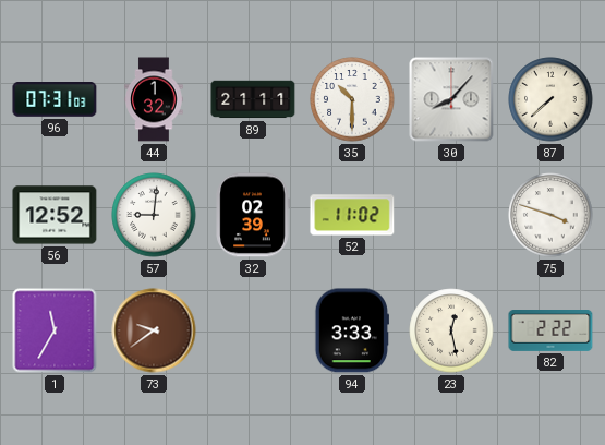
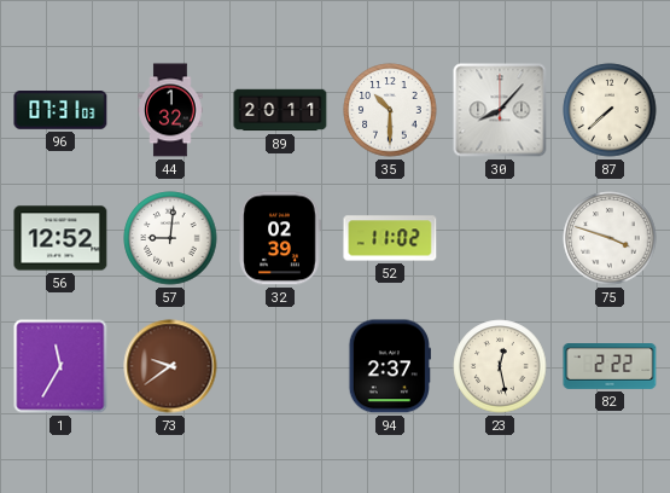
89: 21:11 -> 20:11 (280, 110)
94: 3:33 -> 2:37 (390, 366)
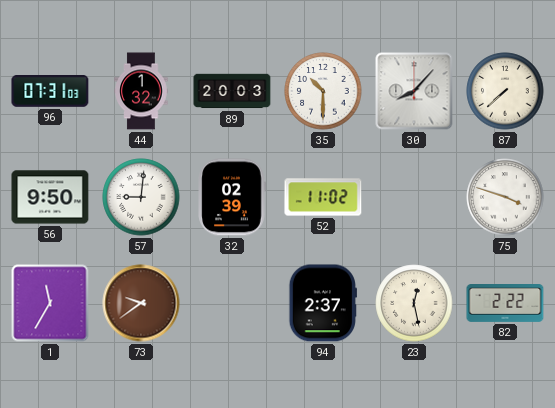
89: 20:11 -> 20:03 (232, 91)
56: 12:52 -> 9:50 (50, 197)
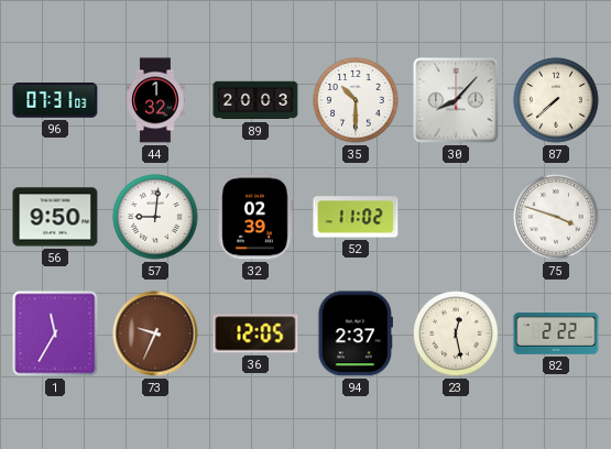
73: 9:39 -> 9:34 (155, 333)
36: none -> 12:05 (255, 333)
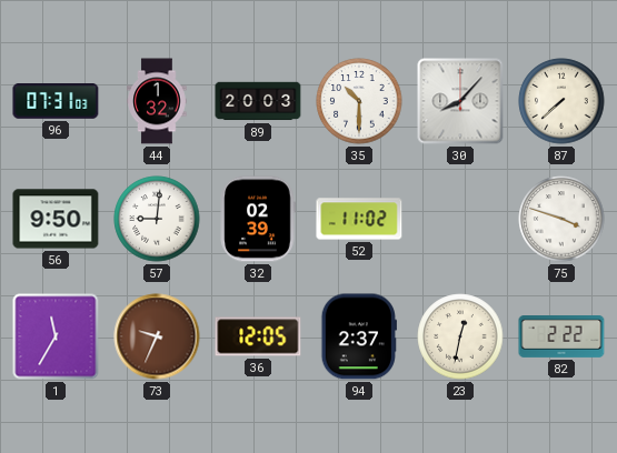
23: 12:28 -> 12:32 (460, 336)
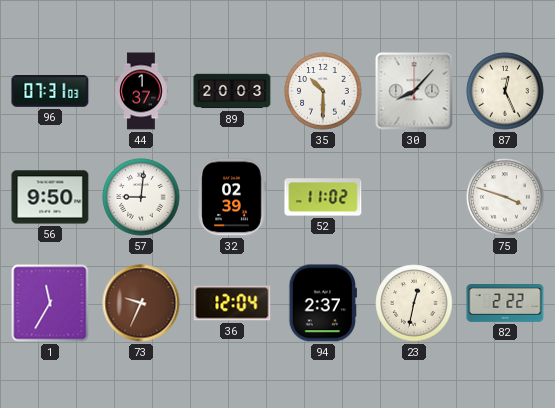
44: 1:32 -> 1:37 (141, 91)
87: 7:38 -> 12:26 (505, 91)
36: 12:05 -> 12:04 (232, 303)
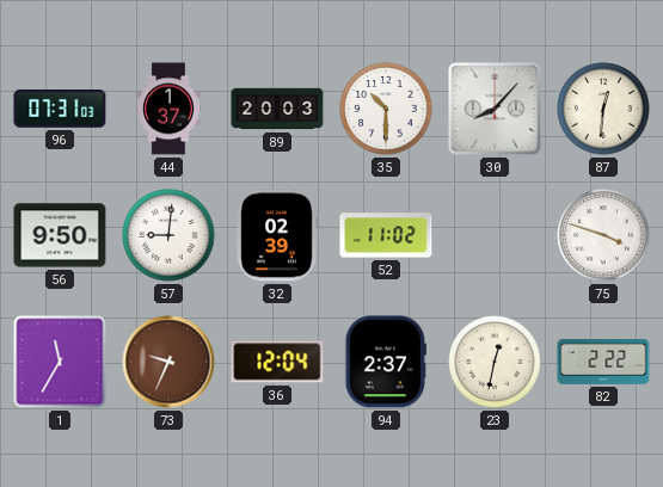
87: 12:26 -> 12:31 (603, 109)
